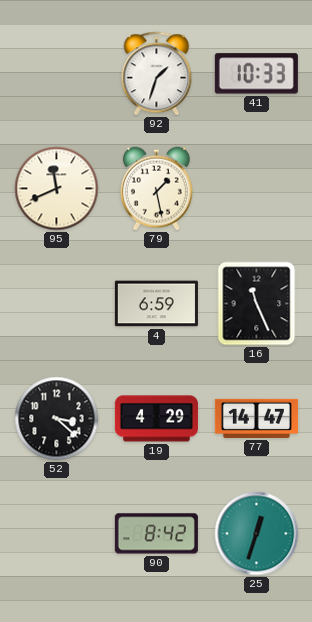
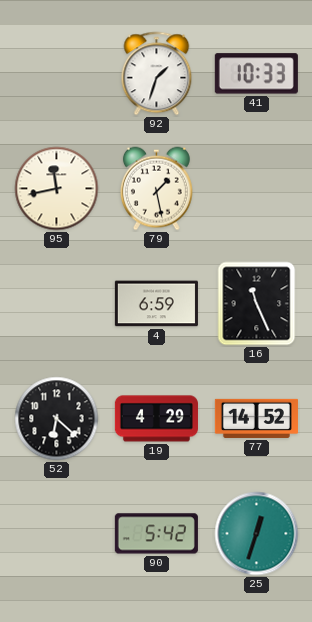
95: 11:41 -> 11:43 (57, 189)
52: 3:22 -> 6:22 (57, 419)
77: 14:47 -> 14:52 (256, 418)
90: 8:42 -> 5:42 (156, 534)
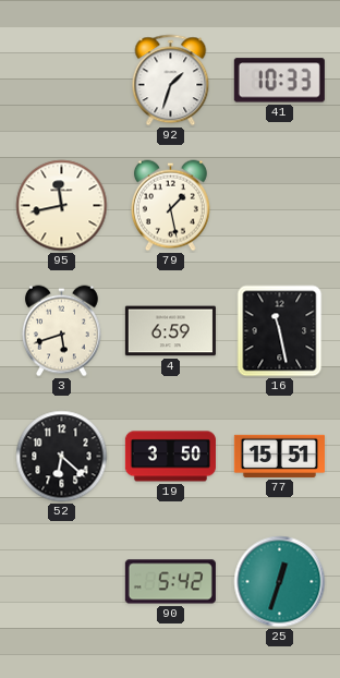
3: none -> 5:42 (61, 331)
16: 11:26 -> 11:28 (280, 331)
19: 4:29 -> 3:50 (170, 457)
77: 14:52 -> 15:51 (279, 456)
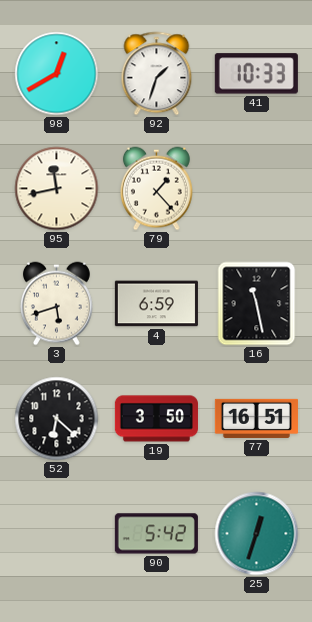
98: none -> 12:40 (57, 74)
79: 1:28 -> 1:23 (156, 189)
77: 15:51 -> 16:51 (256, 418)
